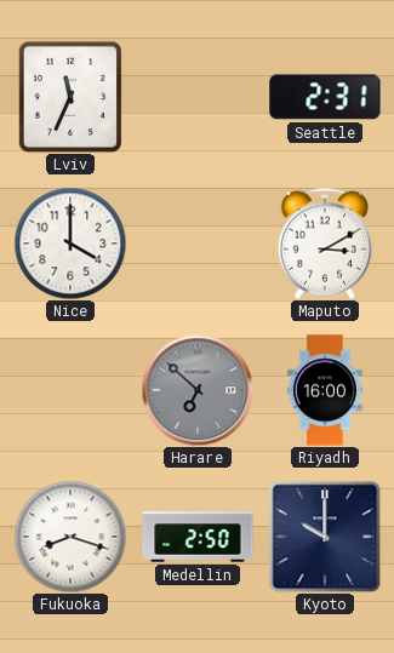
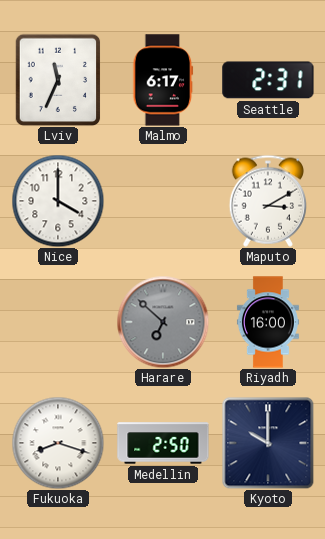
Malmo: none -> 6:17 (163, 80)
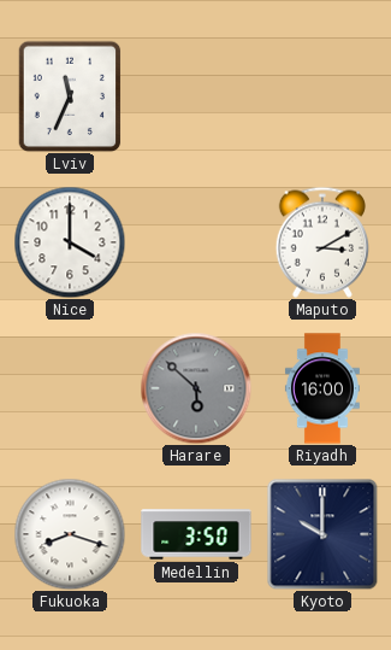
Malmo: 6:17 -> none (163, 80)
Seattle: 2:31 -> none (268, 80)
Harare: 6:52 -> 5:52 (196, 388)
Medellin: 2:50 -> 3:50 (196, 534)
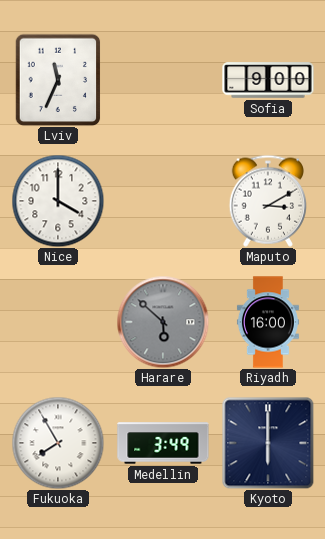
Sofia: none -> 9:00 (268, 80)
Fukuoka: 8:18 -> 7:55 (58, 443)
Medellin: 3:50 -> 3:49 (163, 443)
Kyoto: 10:00 -> 6:00 (268, 443)
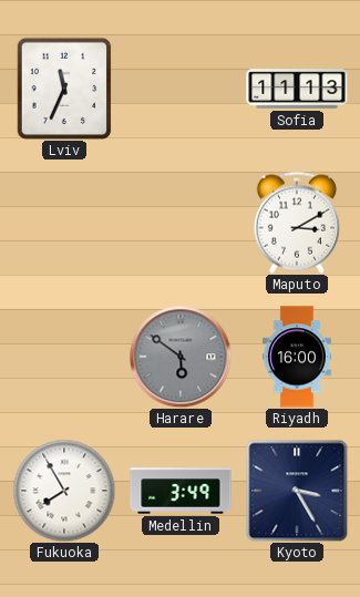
Sofia: 9:00 -> 11:13 (297, 89)
Nice: 4:00 -> none (58, 201)
Harare: 5:52 -> 5:51 (181, 357)
Kyoto: 6:00 -> 3:25 (297, 491)
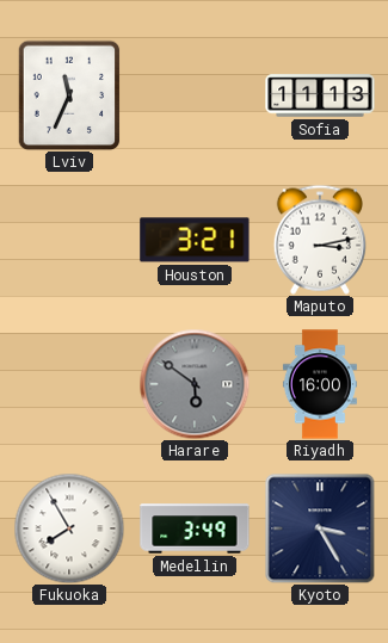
Houston: none -> 3:21 (195, 240)
Maputo: 3:10 -> 3:13 (319, 240)
